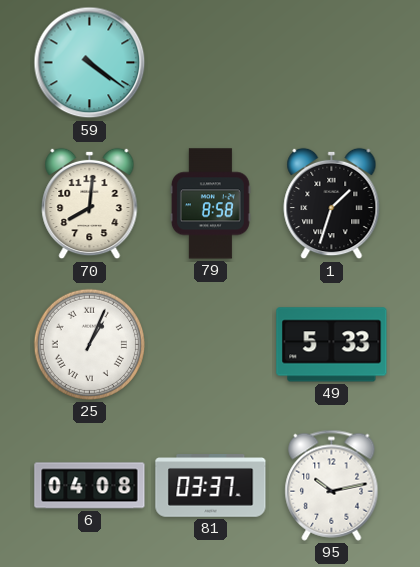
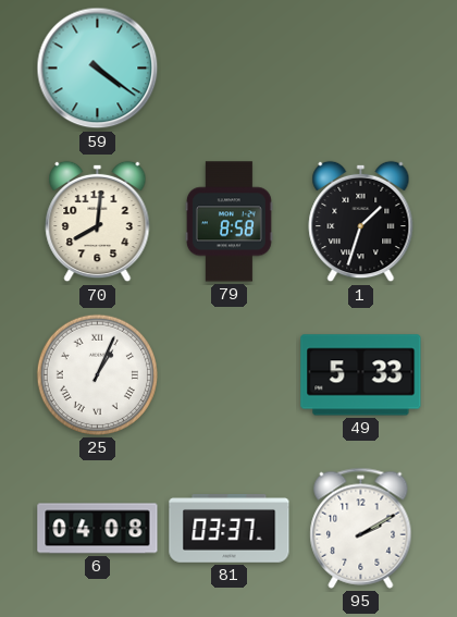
95: 10:13 -> 2:10 (361, 528)
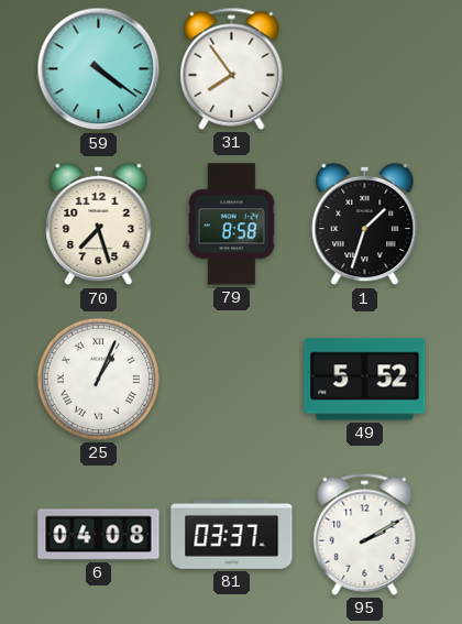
31: none -> 7:54 (232, 68)
70: 8:01 -> 7:27 (99, 225)
49: 5:33 -> 5:52 (365, 380)
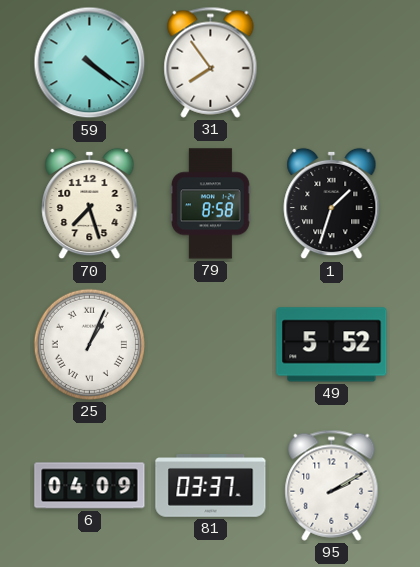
6: 04:08 -> 04:09 (90, 486)
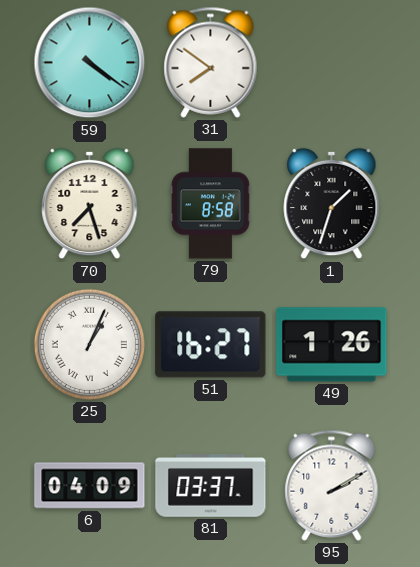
31: 7:54 -> 7:51 (211, 62)
51: none -> 16:27 (211, 345)
49: 5:52 -> 1:26 (332, 345)
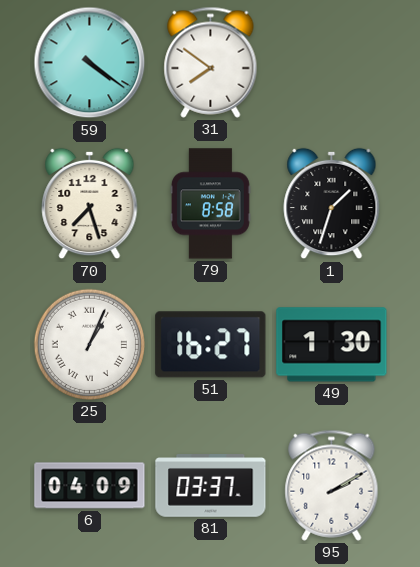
49: 1:26 -> 1:30 (332, 345)
